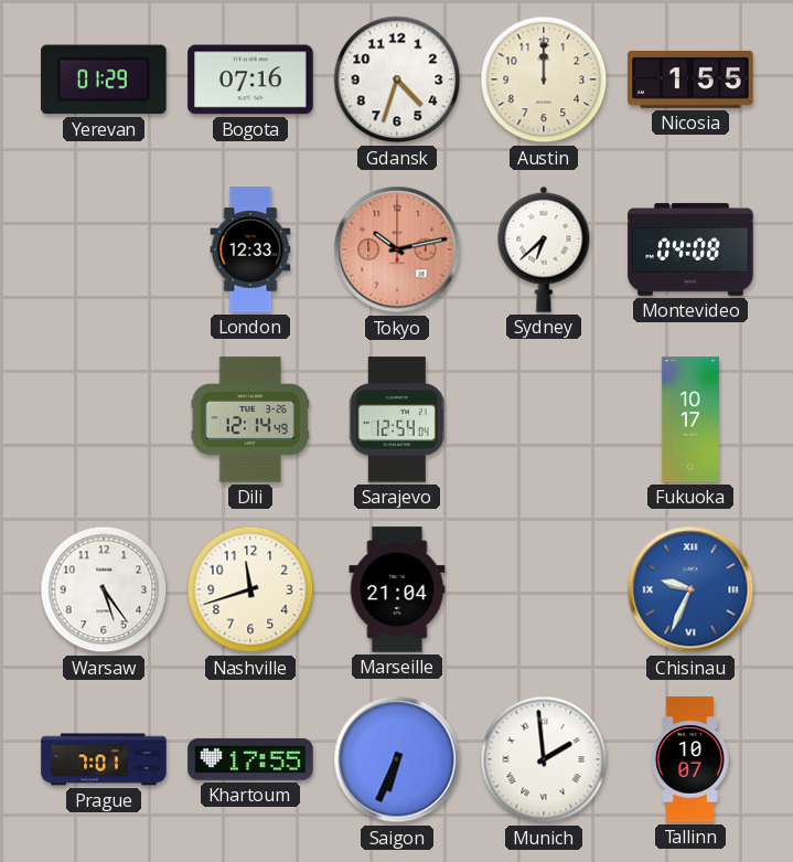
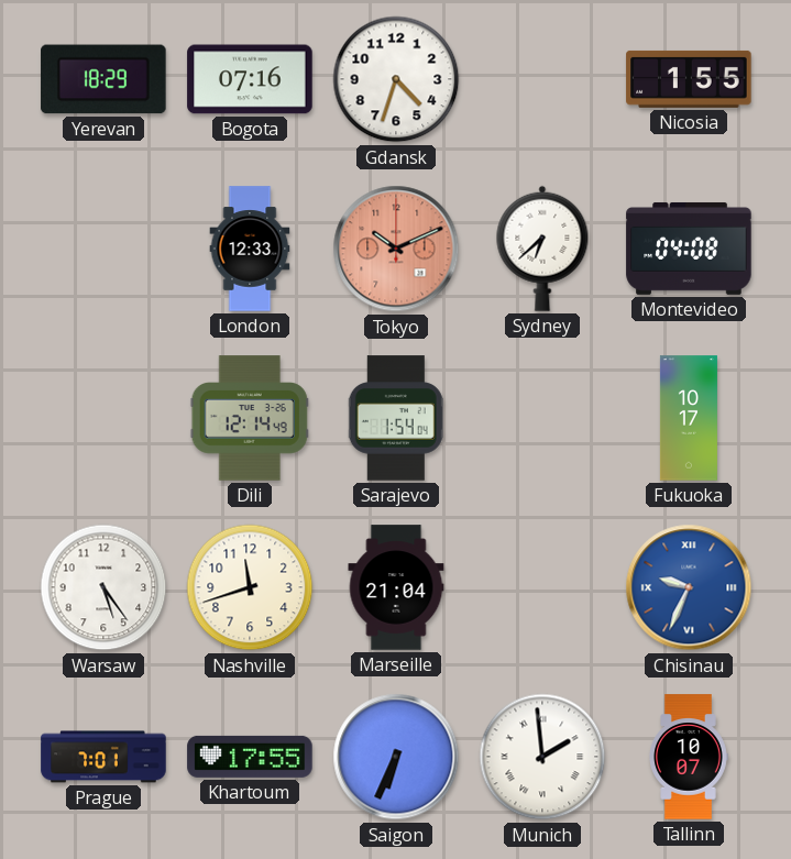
Yerevan: 01:29 -> 18:29 (103, 79)
Austin: 12:00 -> none (544, 79)
Tokyo: 10:13 -> 10:11 (396, 249)
Sarajevo: 12:54 -> 1:54 (396, 418)
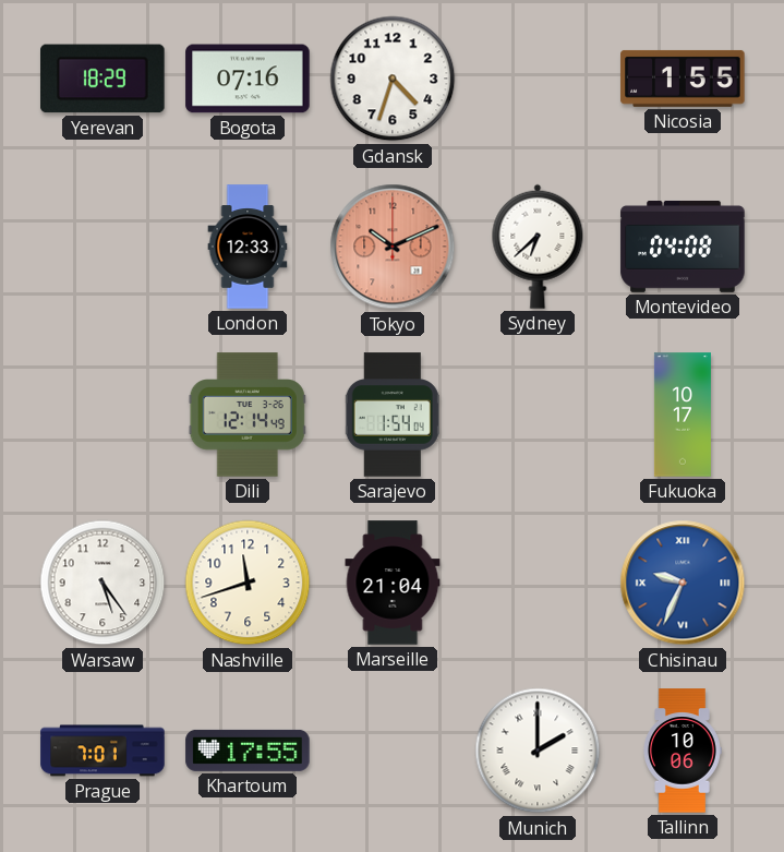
Saigon: 6:34 -> none (396, 757)
Munich: 1:59 -> 2:00 (538, 751)
Tallinn: 10:07 -> 10:06 (683, 751)
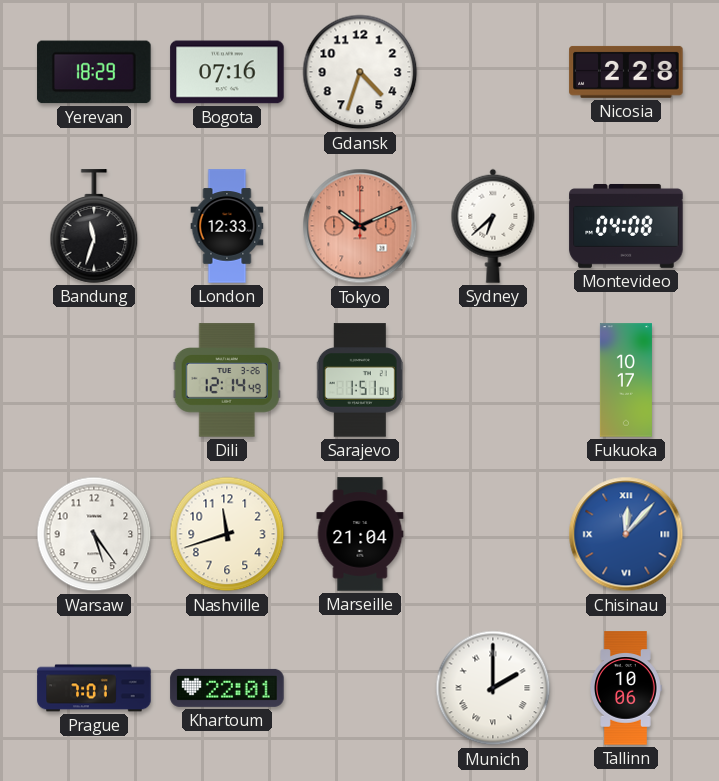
Nicosia: 1:55 -> 2:28 (626, 72)
Bandung: none -> 11:33 (94, 226)
Sarajevo: 1:54 -> 1:51 (360, 380)
Chisinau: 9:34 -> 12:07 (626, 534)
Khartoum: 17:55 -> 22:01 (227, 688)
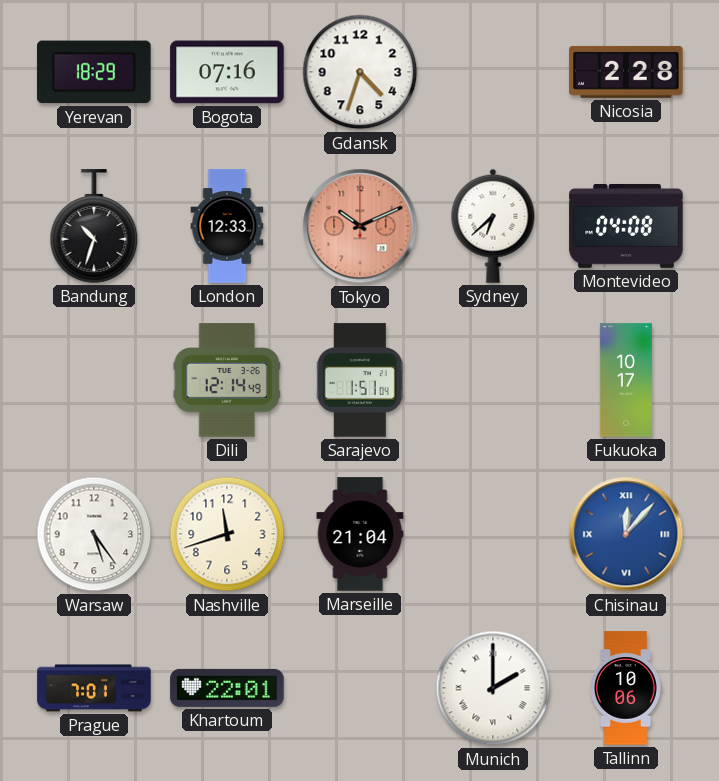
Bandung: 11:33 -> 10:33 (94, 226)
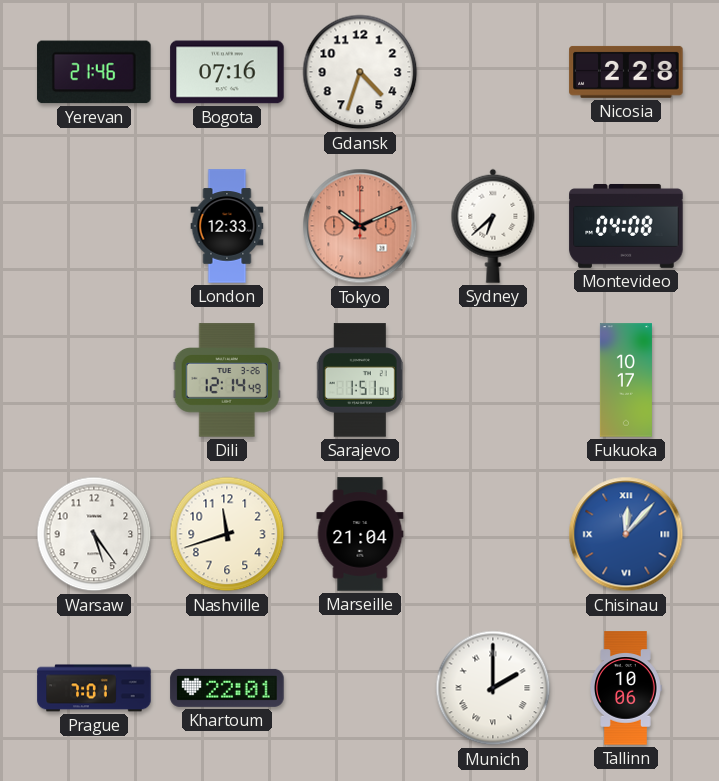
Yerevan: 18:29 -> 21:46 (94, 72)
Bandung: 10:33 -> none (94, 226)
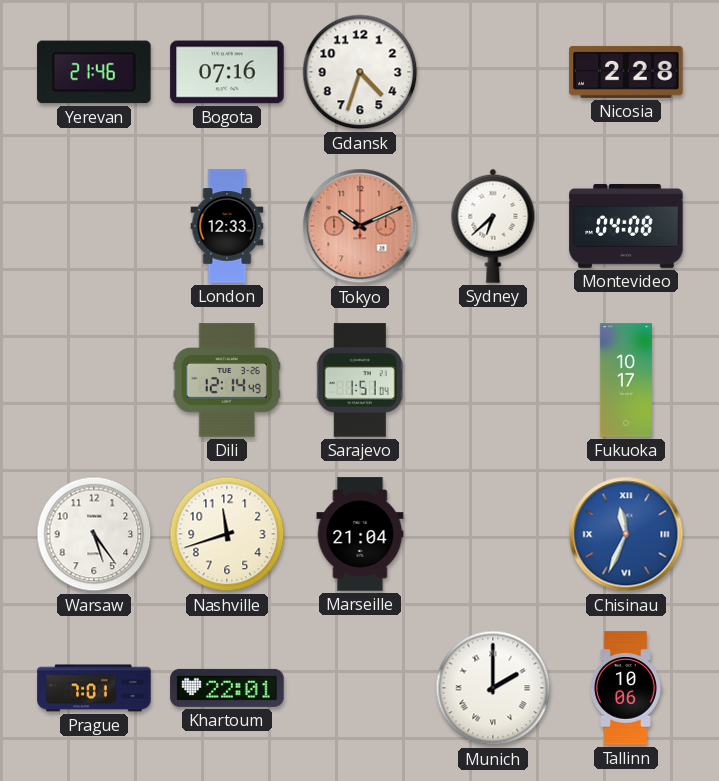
Chisinau: 12:07 -> 11:34 (626, 534)
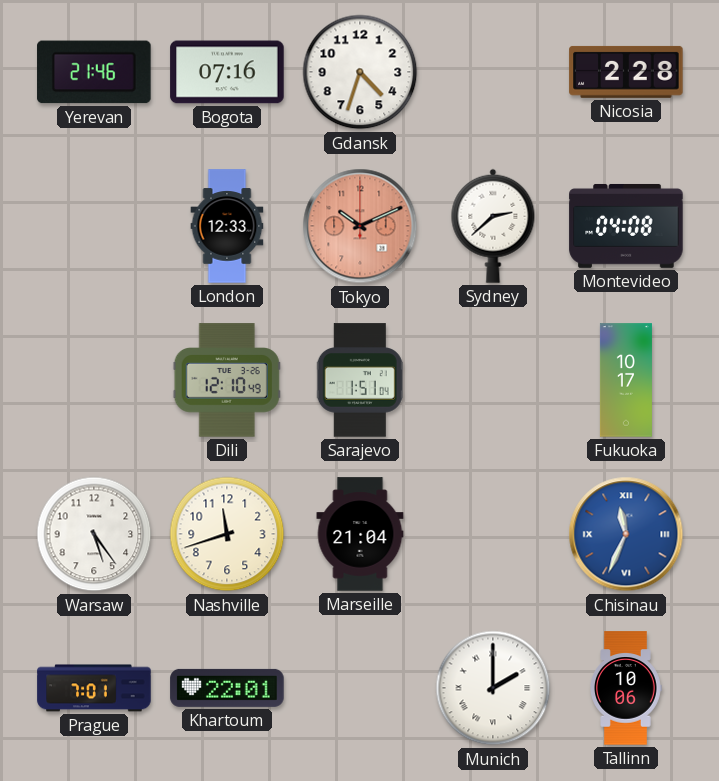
Sydney: 6:38 -> 2:38 (493, 226)
Dili: 12:14 -> 12:10 (227, 380)
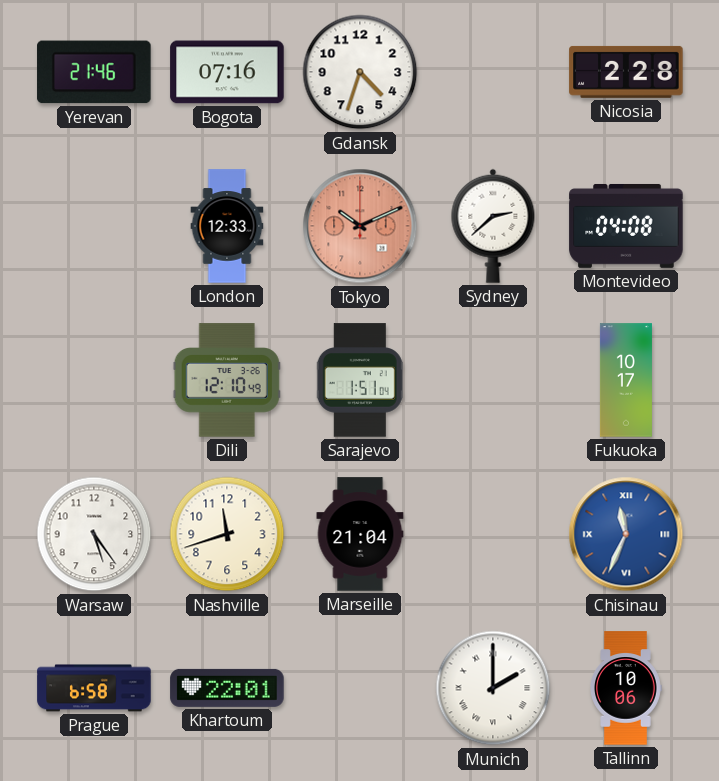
Prague: 7:01 -> 6:58 (94, 688)
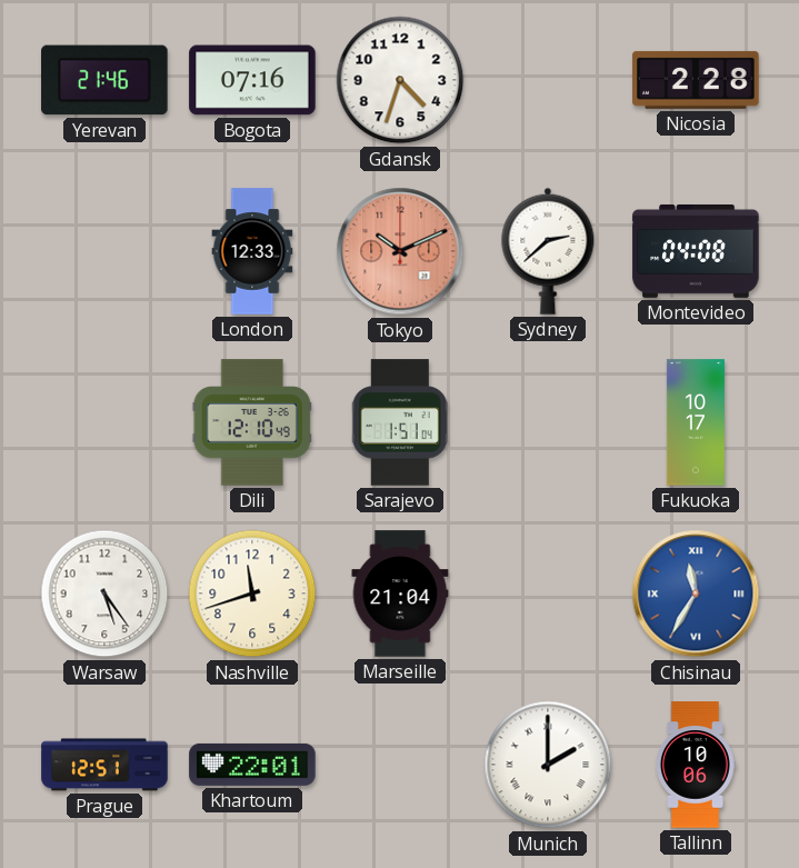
Chisinau: 11:34 -> 11:35 (696, 593)
Prague: 6:58 -> 12:51 (104, 765)
